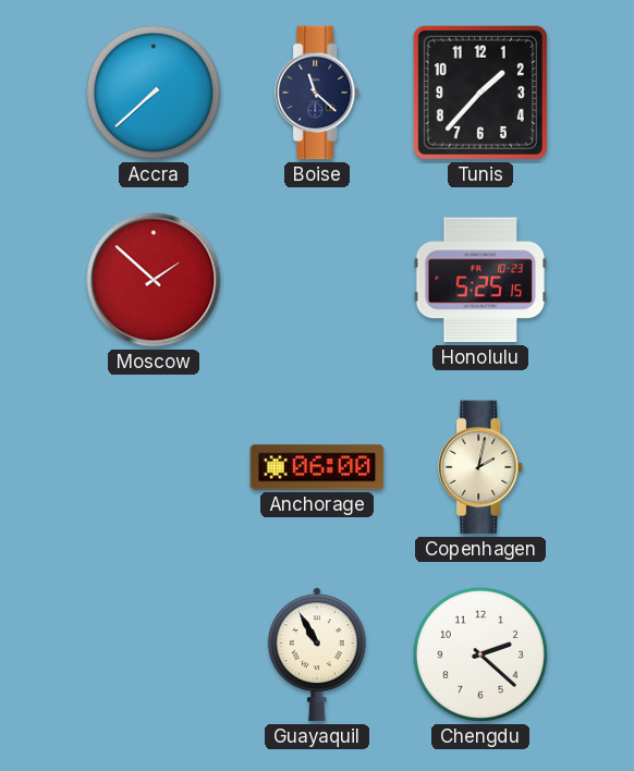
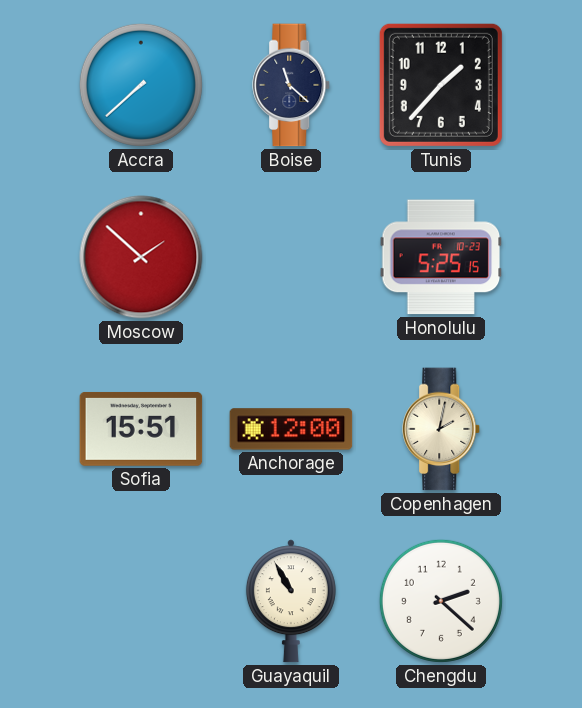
Sofia: none -> 15:51 (141, 429)
Anchorage: 06:00 -> 12:00 (291, 429)
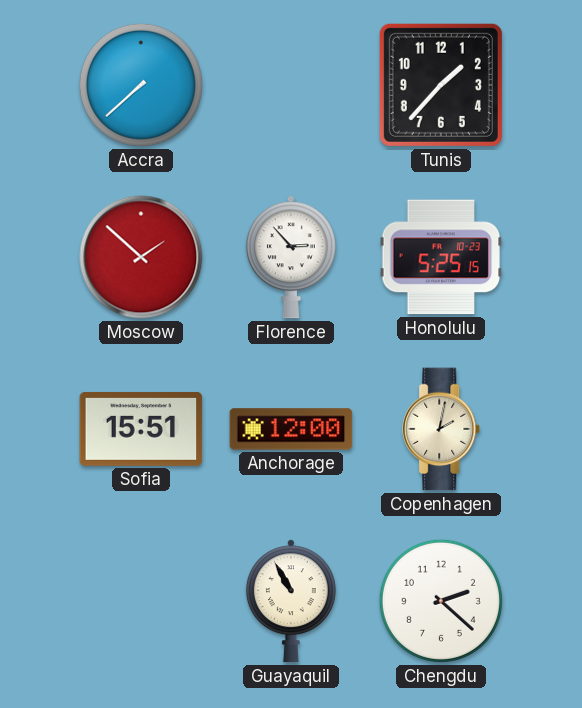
Boise: 11:22 -> none (292, 85)
Florence: none -> 2:53 (291, 257)
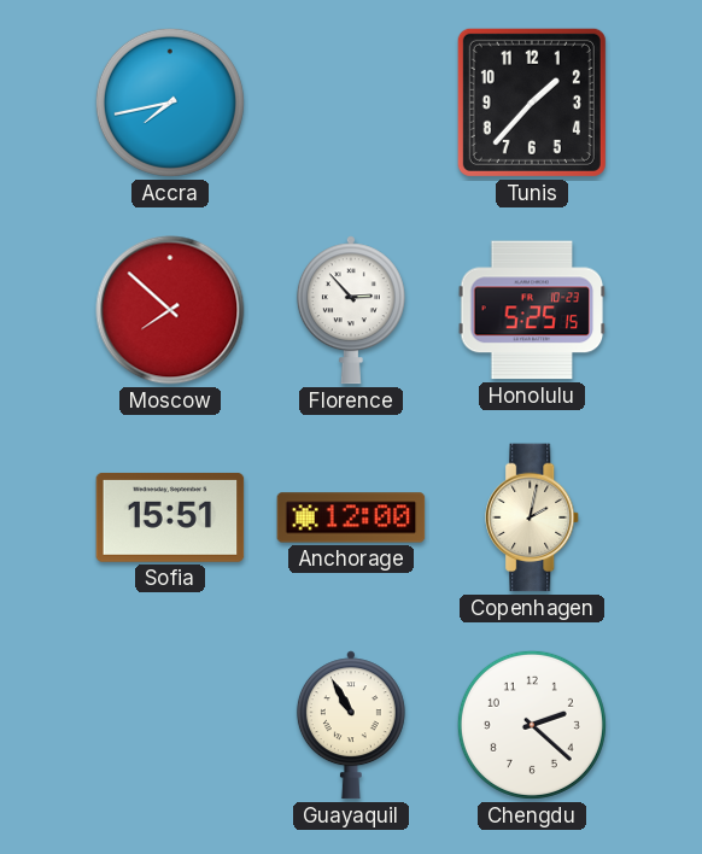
Accra: 7:38 -> 7:43 (170, 103)
Moscow: 1:52 -> 7:52 (170, 310)
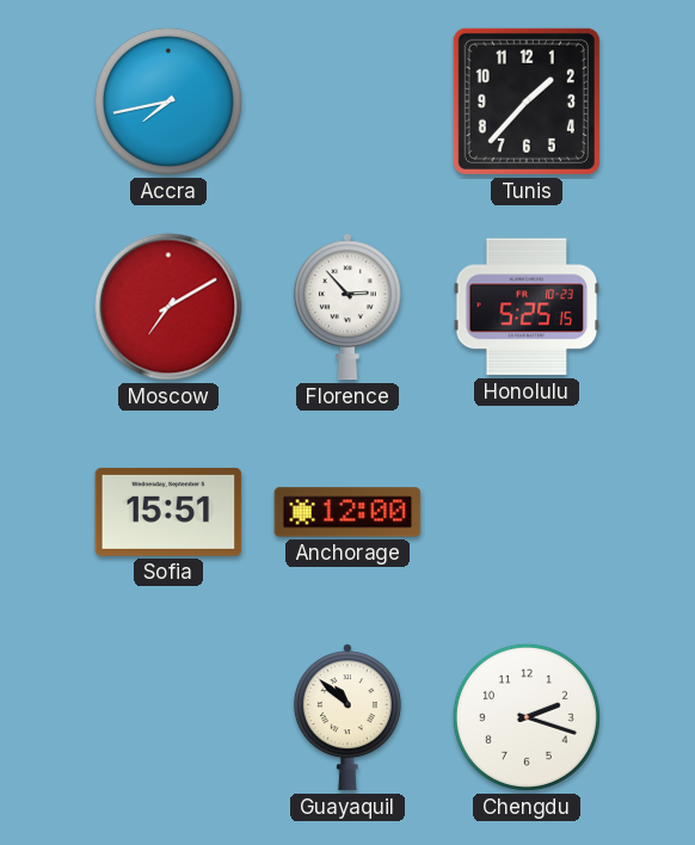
Moscow: 7:52 -> 7:10 (168, 307)
Copenhagen: 2:02 -> none (533, 517)
Guayaquil: 10:55 -> 10:52 (347, 717)
Chengdu: 2:22 -> 2:18 (527, 717)
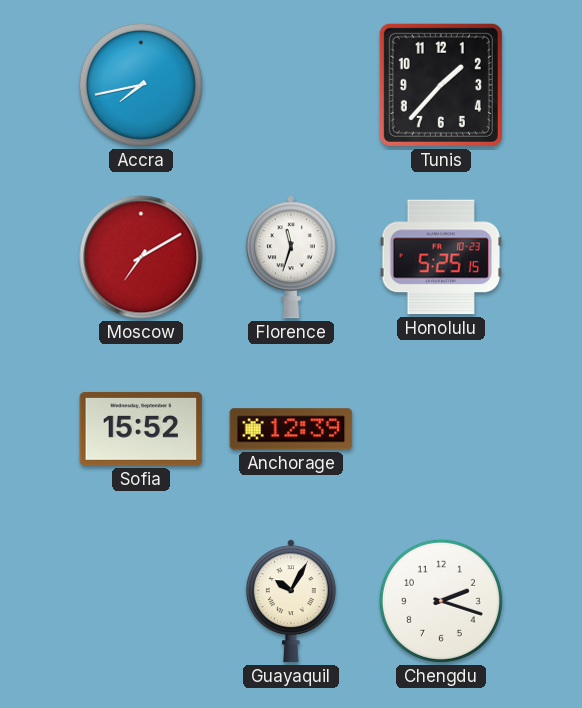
Florence: 2:53 -> 11:33 (291, 257)
Sofia: 15:51 -> 15:52 (141, 429)
Anchorage: 12:00 -> 12:39 (291, 429)
Guayaquil: 10:52 -> 10:05 (291, 601)
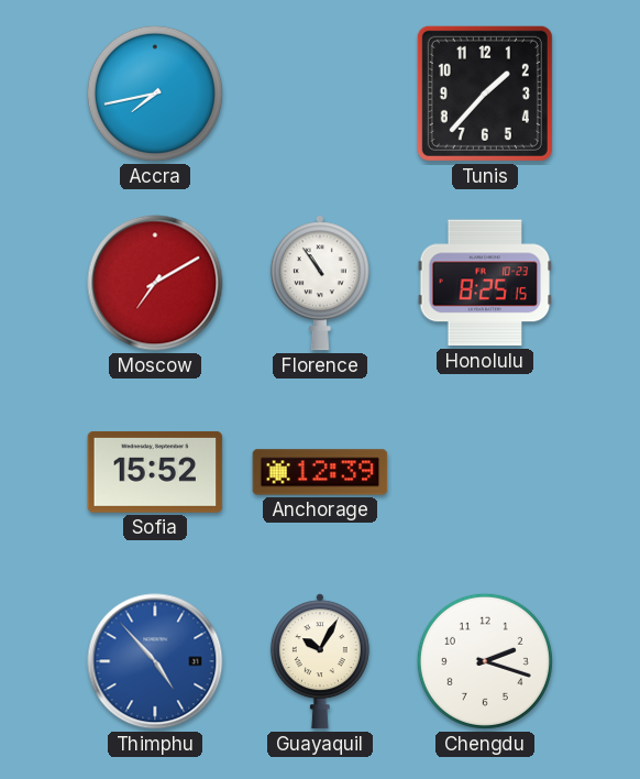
Florence: 11:33 -> 10:54 (320, 283)
Honolulu: 5:25 -> 8:25 (485, 283)
Thimphu: none -> 4:53 (155, 661)
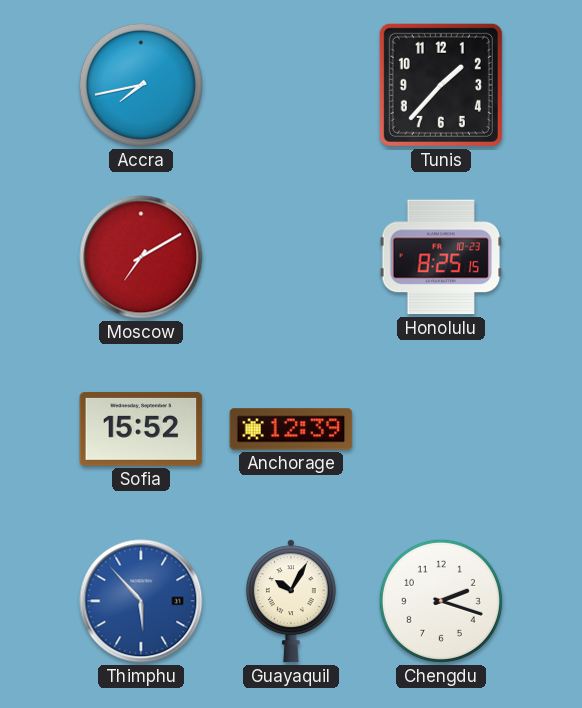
Florence: 10:54 -> none (320, 283)
Thimphu: 4:53 -> 5:53 (141, 601)
